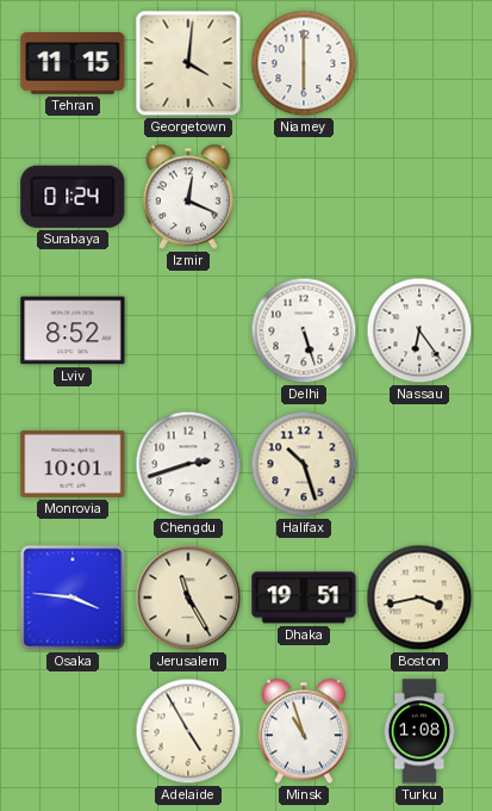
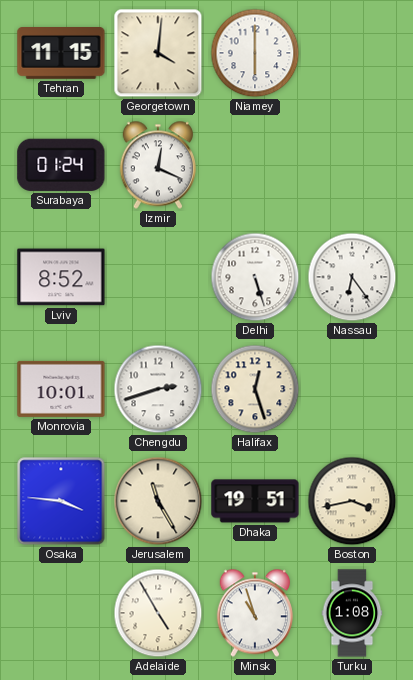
Halifax: 10:27 -> 12:27 (255, 389)
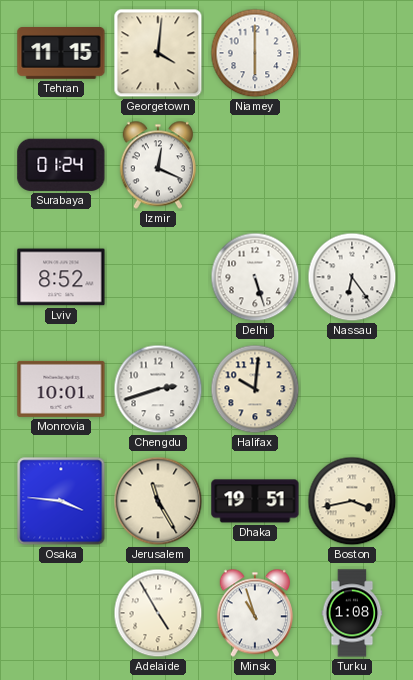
Halifax: 12:27 -> 10:01 (255, 389)
